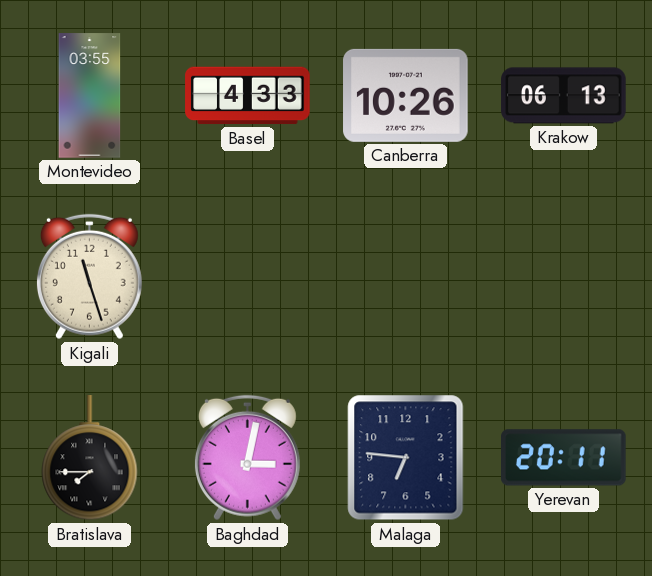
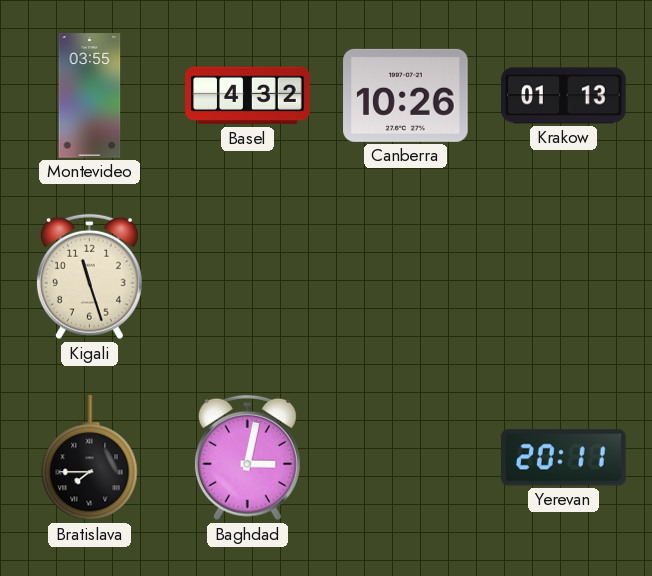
Basel: 4:33 -> 4:32 (248, 96)
Krakow: 06:13 -> 01:13 (564, 96)
Malaga: 6:46 -> none (406, 458)
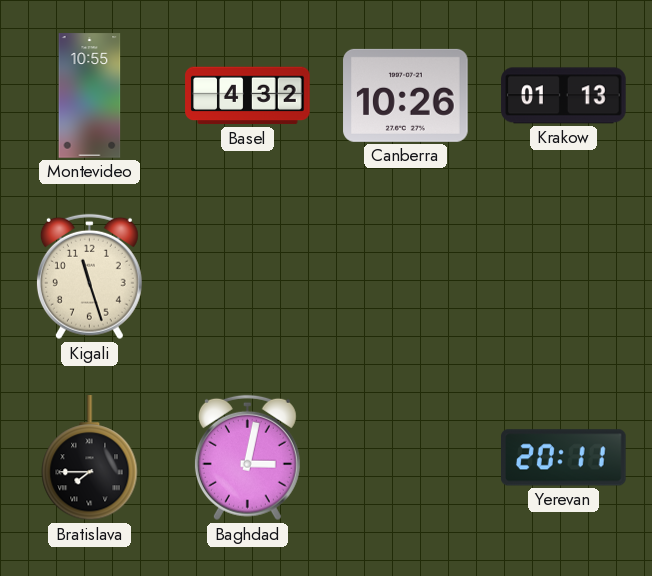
Montevideo: 03:55 -> 10:55 (90, 96)
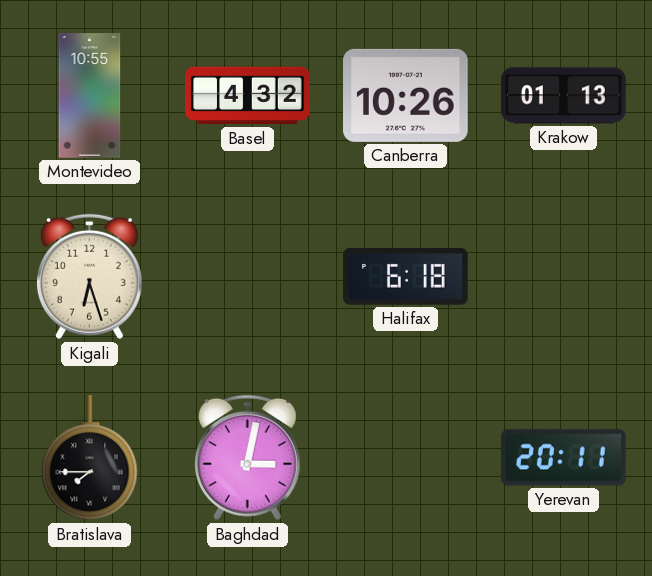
Kigali: 11:27 -> 6:27 (89, 277)
Halifax: none -> 6:18 (406, 277)
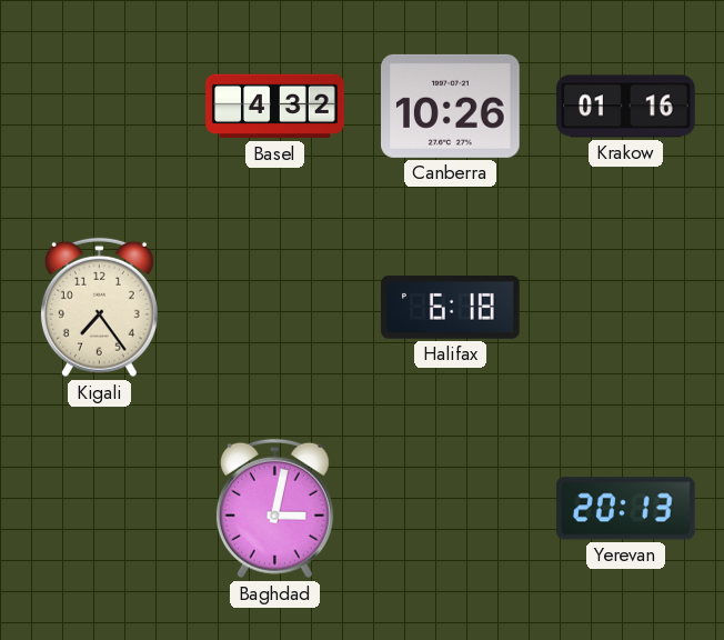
Montevideo: 10:55 -> none (90, 96)
Krakow: 01:13 -> 01:16 (626, 107)
Kigali: 6:27 -> 7:24 (99, 308)
Bratislava: 7:45 -> none (90, 458)
Yerevan: 20:11 -> 20:13 (626, 509)
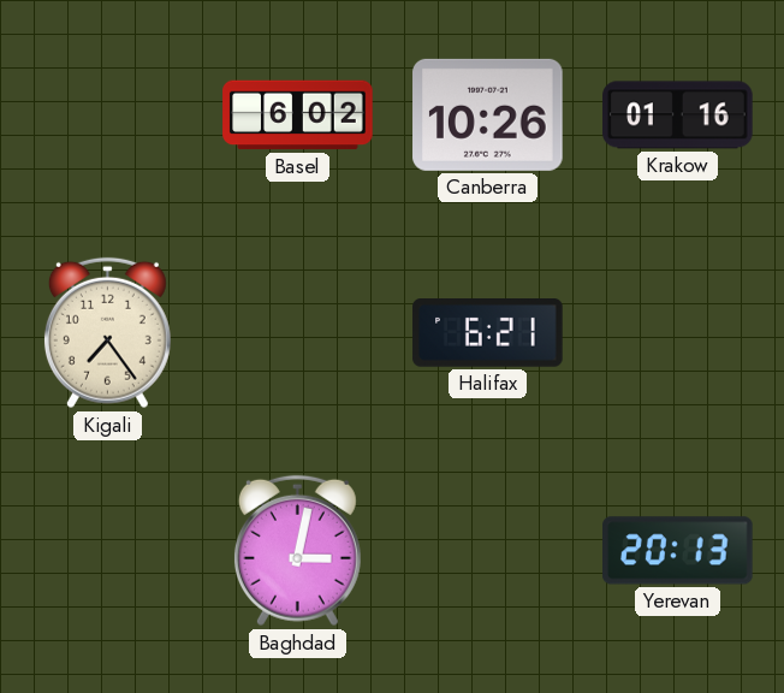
Basel: 4:32 -> 6:02 (298, 115)
Halifax: 6:18 -> 6:21 (488, 333)
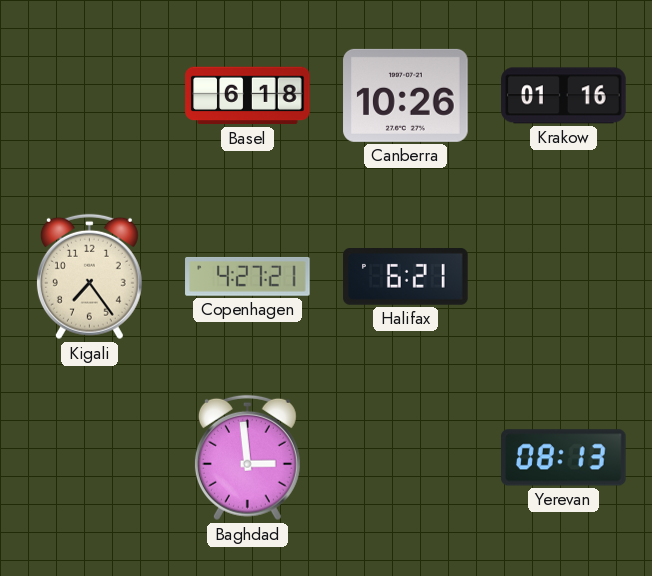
Basel: 6:02 -> 6:18 (248, 96)
Copenhagen: none -> 4:27 (248, 277)
Baghdad: 3:02 -> 2:59 (247, 458)
Yerevan: 20:13 -> 08:13 (564, 458)
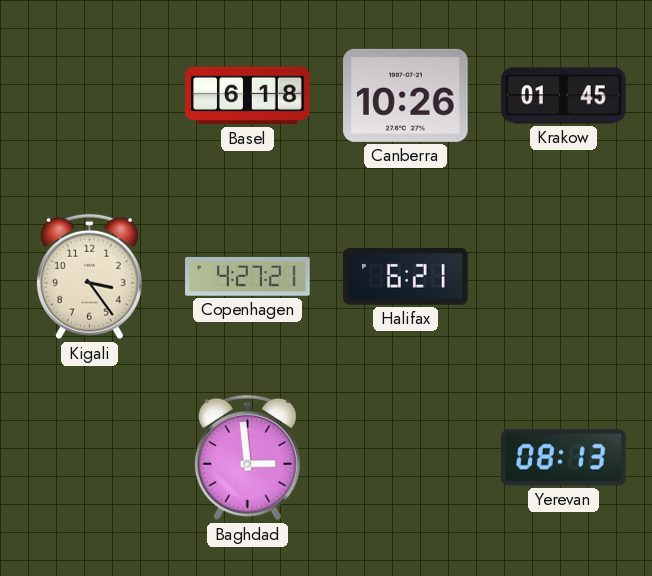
Krakow: 01:16 -> 01:45 (564, 96)
Kigali: 7:24 -> 3:24 (89, 277)
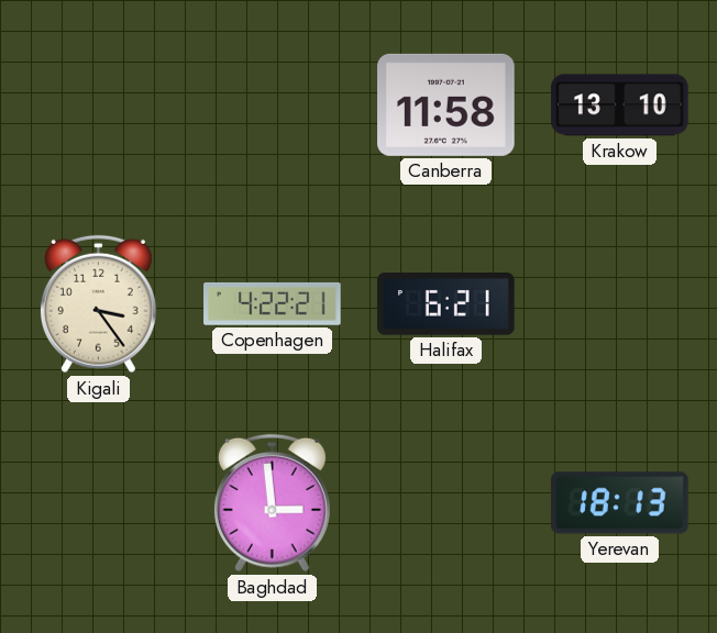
Basel: 6:18 -> none (248, 96)
Canberra: 10:26 -> 11:58 (446, 104)
Krakow: 01:45 -> 13:10 (620, 105)
Copenhagen: 4:27 -> 4:22 (273, 304)
Yerevan: 08:13 -> 18:13 (620, 503)
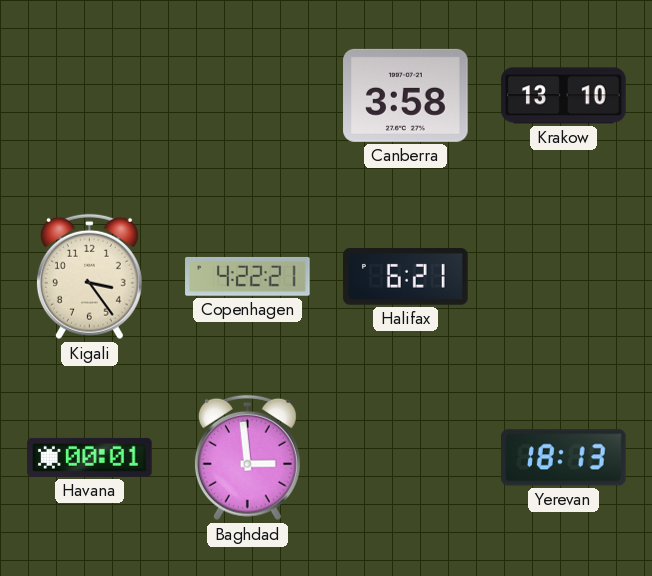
Canberra: 11:58 -> 3:58 (406, 95)
Havana: none -> 00:01 (90, 457)
